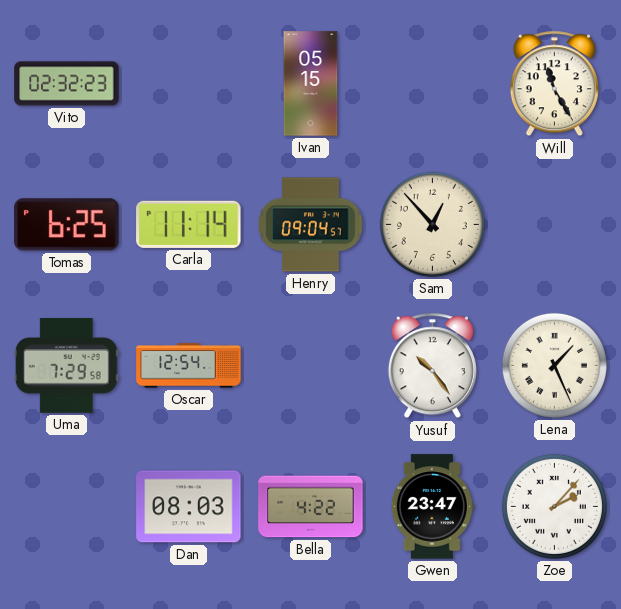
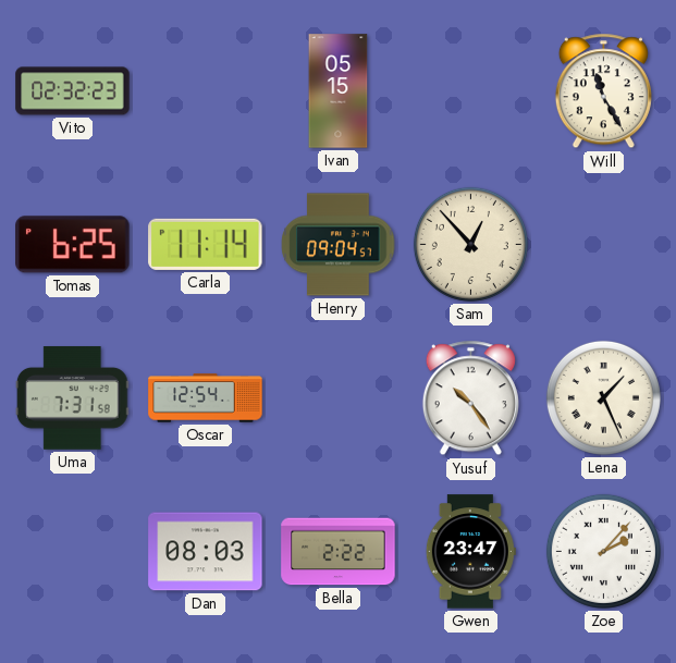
Uma: 7:29 -> 7:31 (72, 398)
Bella: 4:22 -> 2:22 (339, 552)
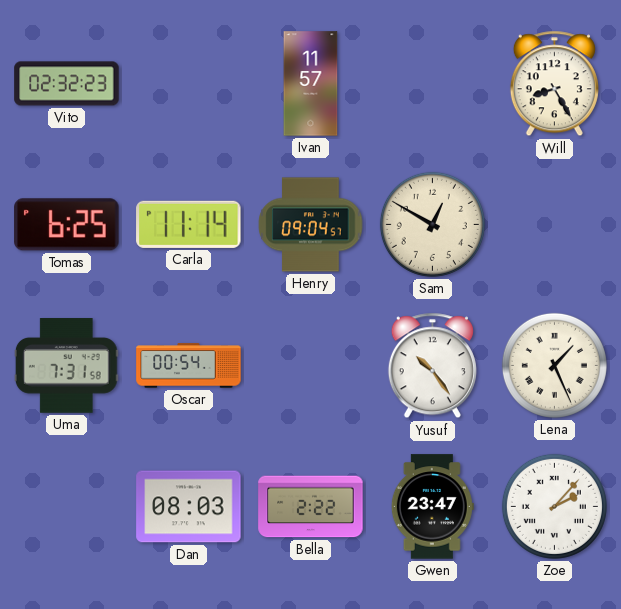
Ivan: 05:15 -> 11:57 (311, 84)
Will: 11:25 -> 8:25 (554, 84)
Sam: 12:53 -> 12:50 (432, 224)
Oscar: 12:54 -> 00:54 (189, 366)
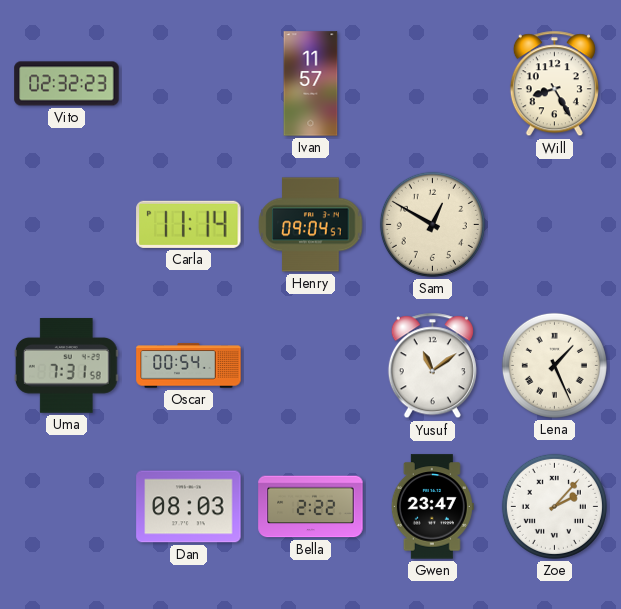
Tomas: 6:25 -> none (67, 225)
Yusuf: 10:24 -> 11:09 (432, 366)
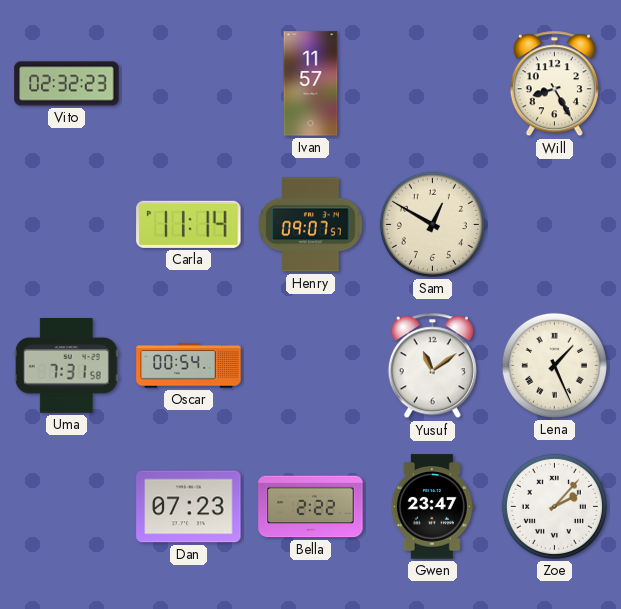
Henry: 09:04 -> 09:07 (311, 225)
Dan: 08:03 -> 07:23 (189, 507)
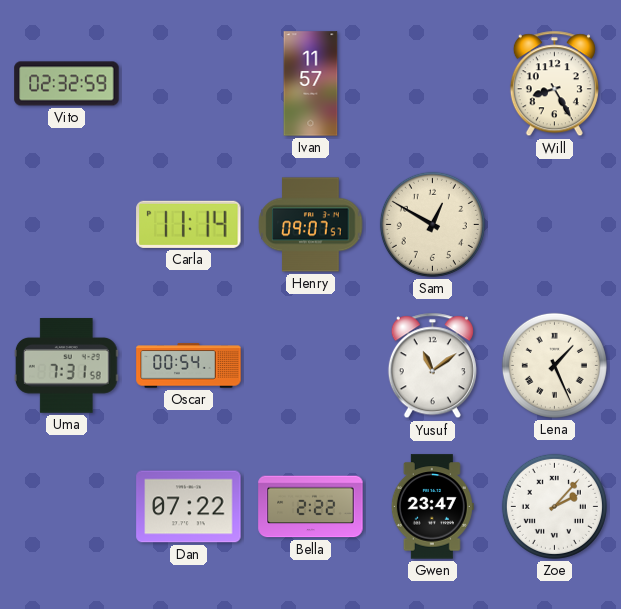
Vito: 02:32:23 -> 02:32:59 (67, 84)
Dan: 07:23 -> 07:22 (189, 507)
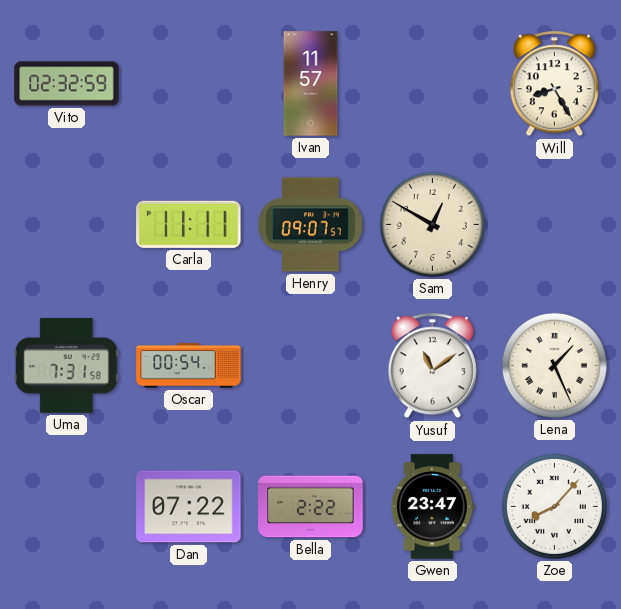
Carla: 11:14 -> 11:11 (189, 224)
Zoe: 2:07 -> 8:07 (554, 506)
